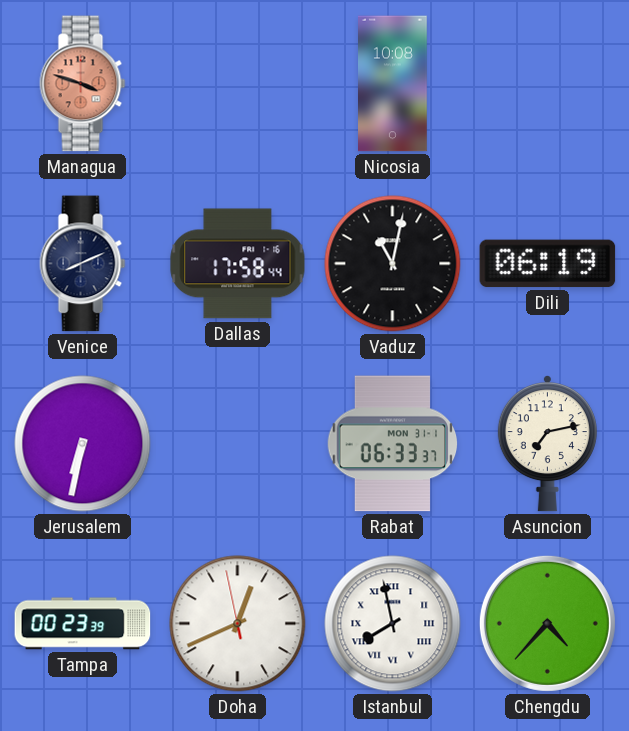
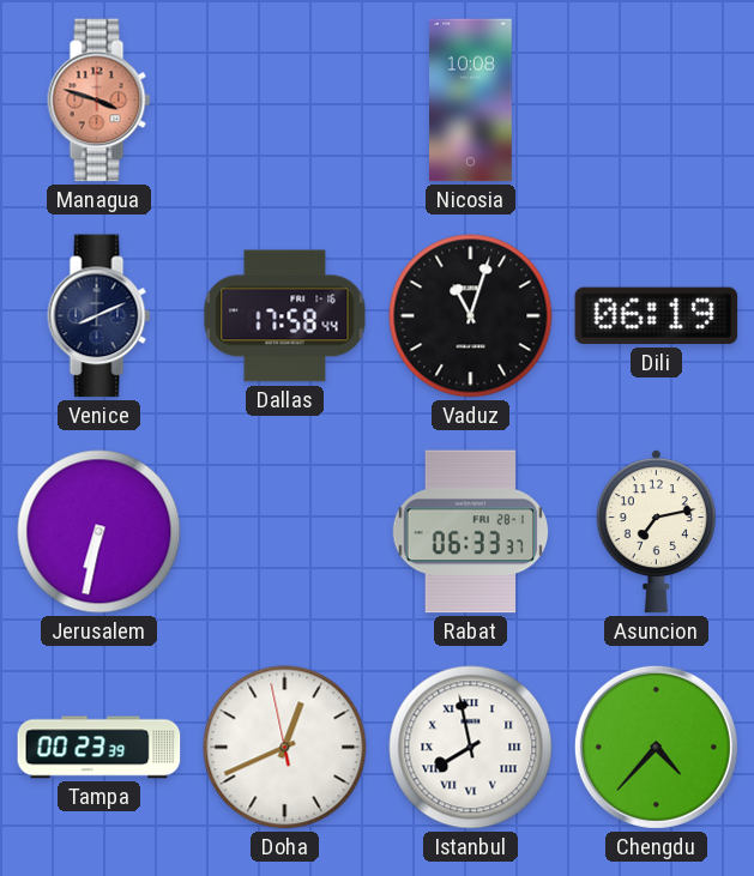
Vaduz: 11:02 -> 11:03 (471, 316)
Rabat date: MON 31-1 -> FRI 28-1 (471, 532)
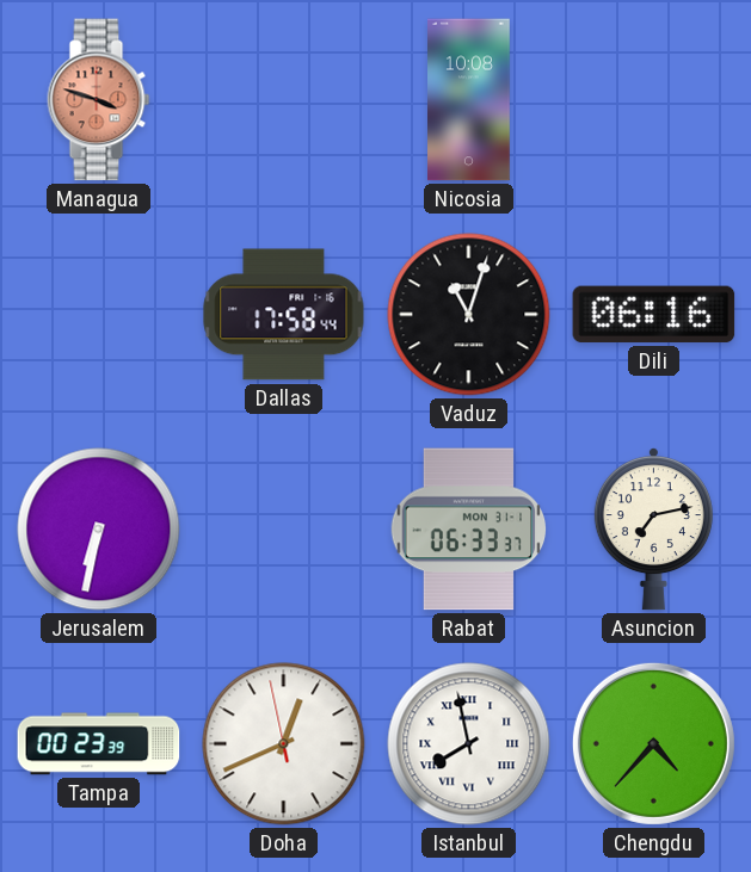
Venice: 8:11 -> none (99, 316)
Dili: 06:19 -> 06:16 (654, 315)
Rabat date: FRI 28-1 -> MON 31-1 (469, 530)
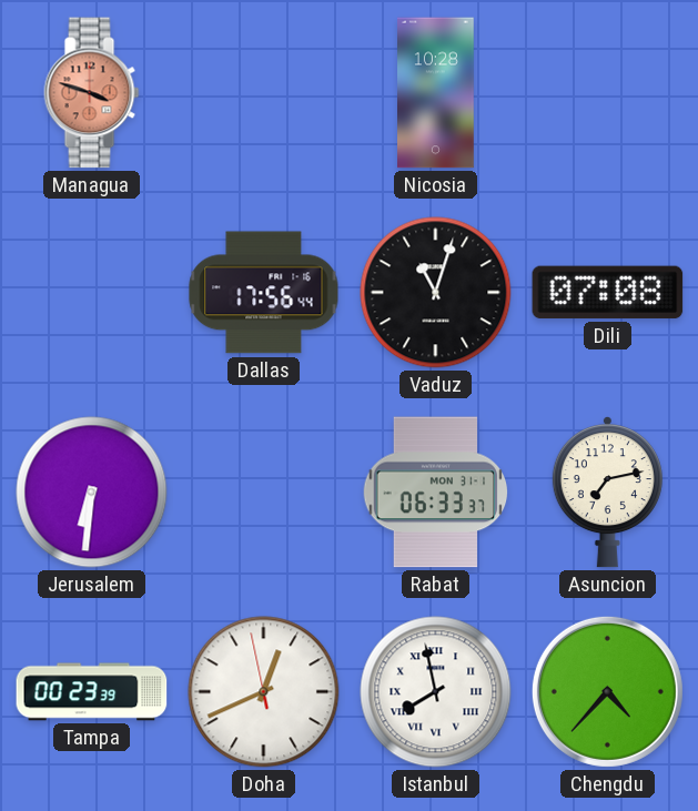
Nicosia: 10:08 -> 10:28 (436, 93)
Dallas: 17:58 -> 17:56 (264, 293)
Dili: 06:16 -> 07:08 (608, 293)
Jerusalem: 6:32 -> 6:31 (92, 493)
